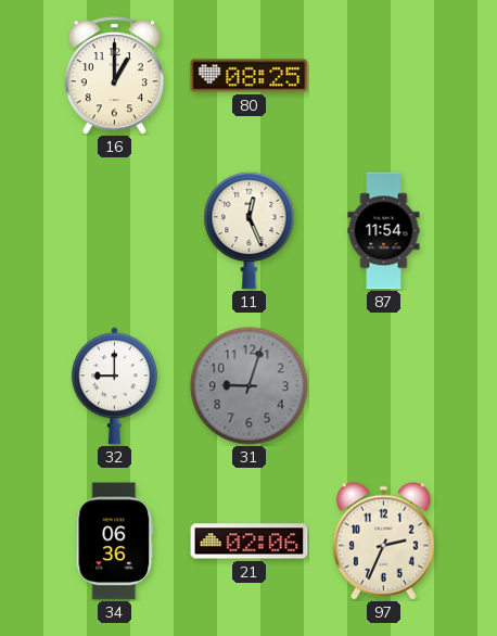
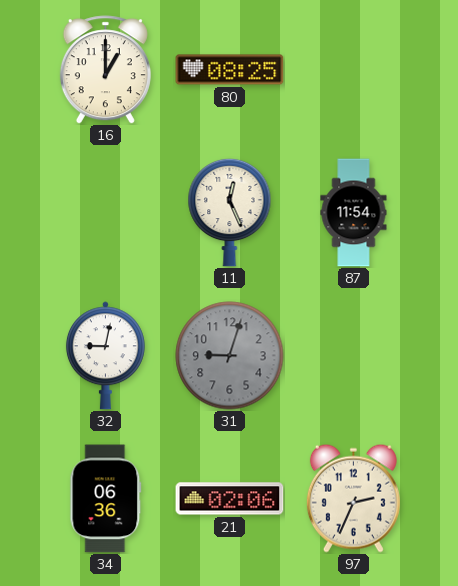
32: 9:00 -> 9:02 (105, 356)
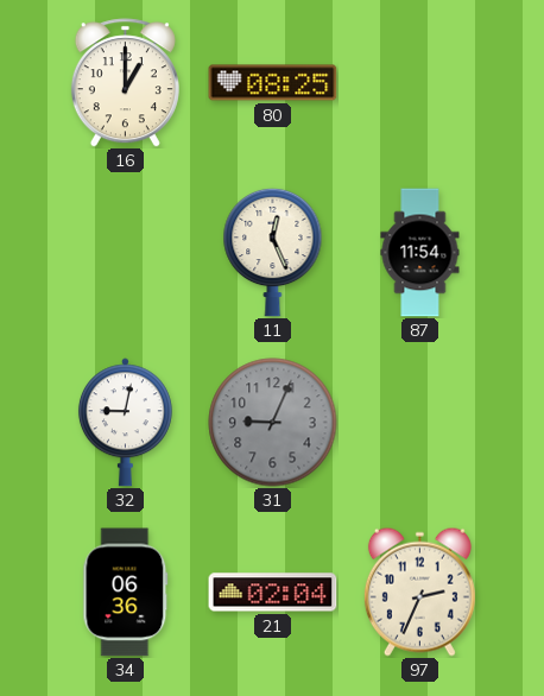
31: 9:03 -> 9:04 (273, 423)
21: 02:06 -> 02:04 (273, 593)
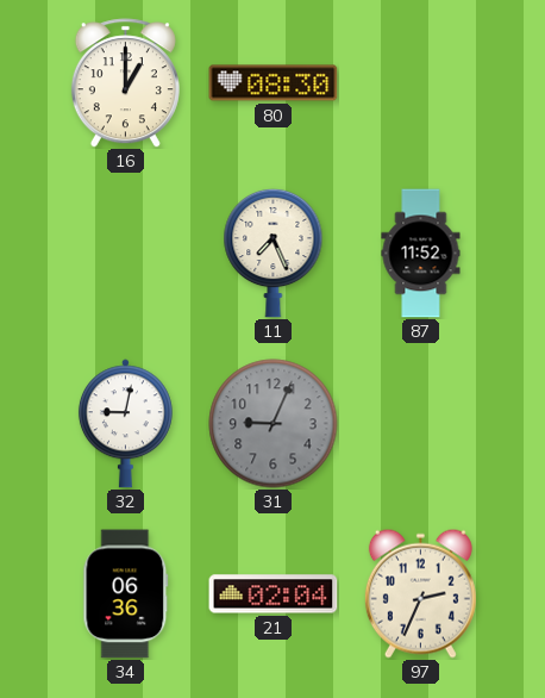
80: 08:25 -> 08:30 (274, 83)
11: 12:26 -> 7:26 (274, 253)
87: 11:54 -> 11:52 (421, 254)
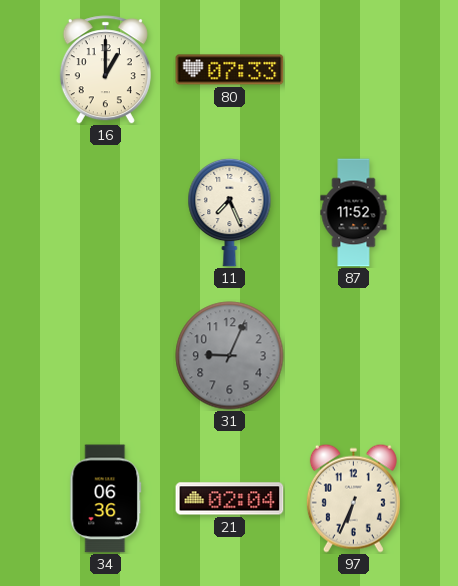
80: 08:30 -> 07:33 (230, 70)
32: 9:02 -> none (125, 424)
97: 2:34 -> 6:34 (353, 498)
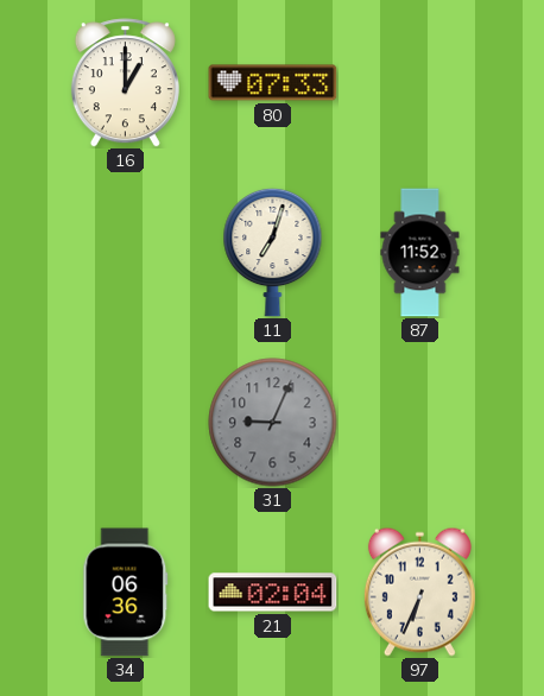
11: 7:26 -> 7:03 (273, 252)
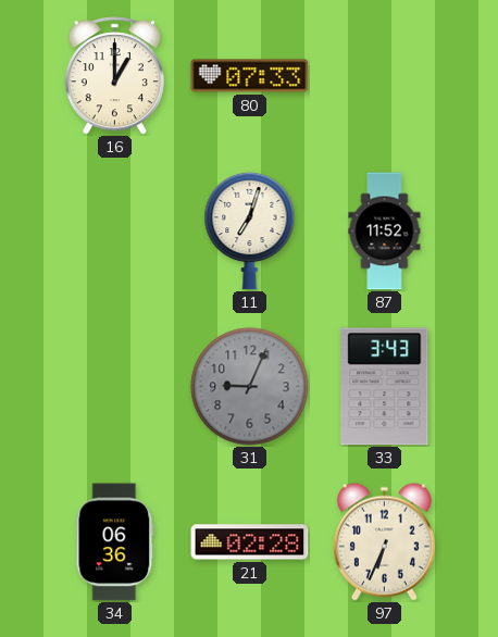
33: none -> 3:43 (385, 387)
21: 02:04 -> 02:28 (250, 542)
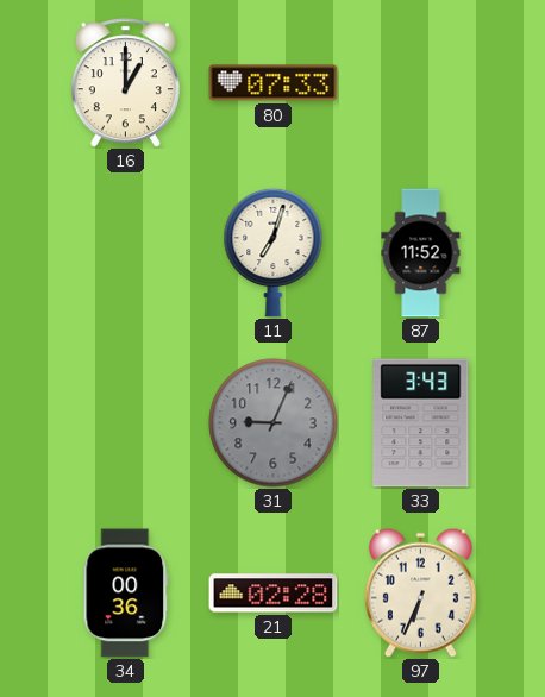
34: 06:36 -> 00:36 (126, 594)
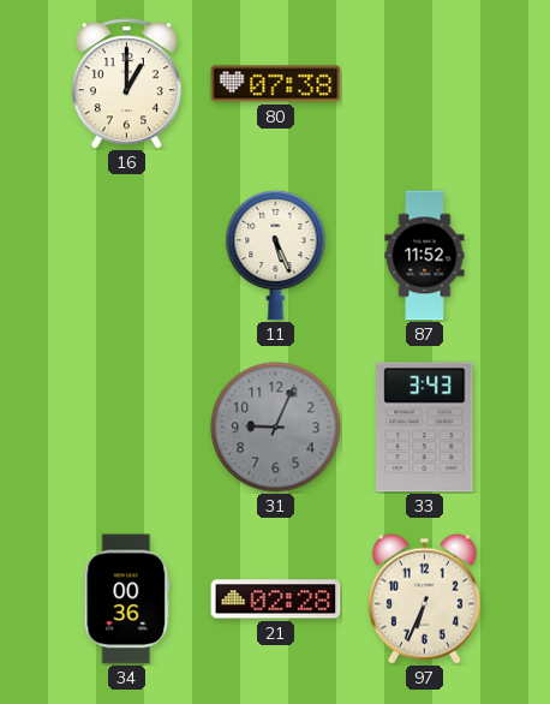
80: 07:33 -> 07:38 (276, 84)
11: 7:03 -> 5:26 (276, 255)
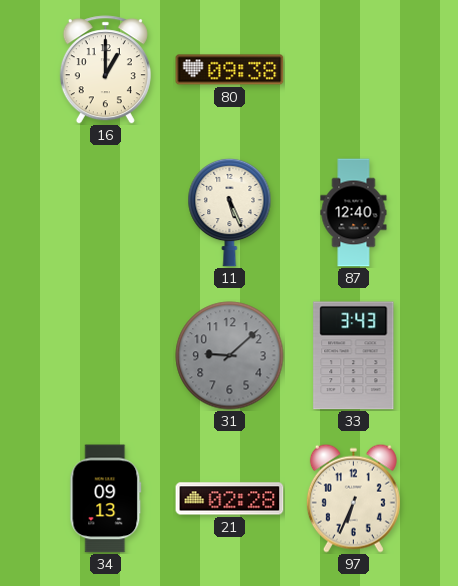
80: 07:38 -> 09:38 (230, 70)
87: 11:52 -> 12:40 (354, 213)
31: 9:04 -> 9:08 (230, 356)
34: 00:36 -> 09:13 (106, 499)
